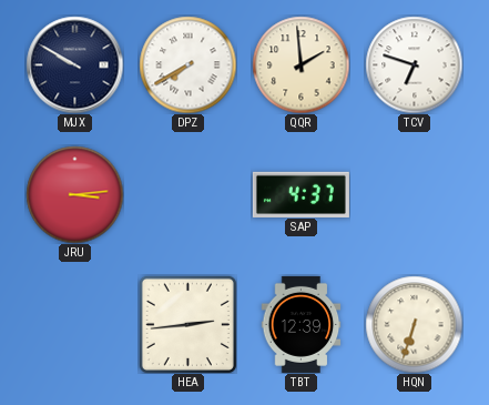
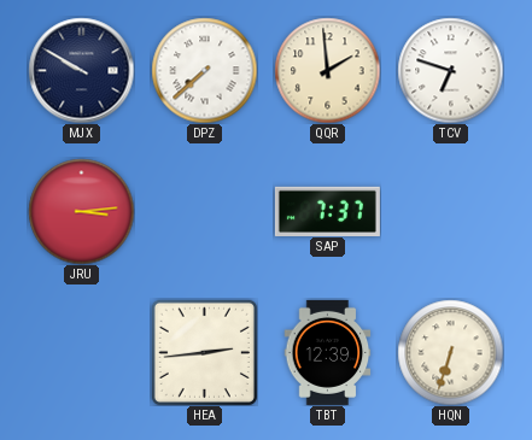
DPZ: 7:40 -> 7:38 (204, 70)
SAP: 4:37 -> 7:37 (327, 211)
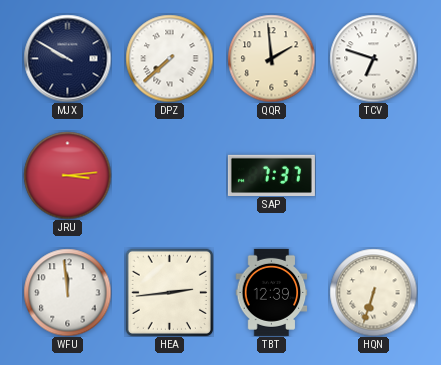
WFU: none -> 11:59 (67, 292)
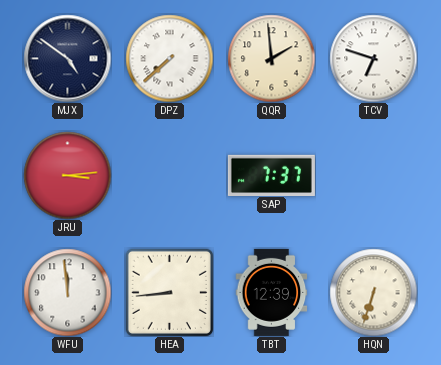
MJX: 9:50 -> 4:51 (67, 58)
HEA: 2:44 -> 8:44 (169, 292)
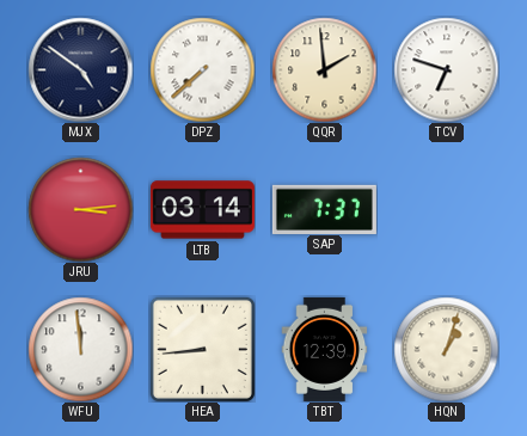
LTB: none -> 03:14 (202, 210)
HQN: 6:33 -> 1:03 (446, 349)
